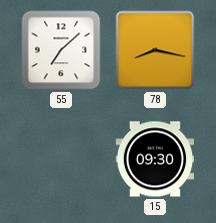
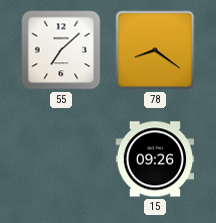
78: 8:17 -> 8:21 (155, 50)
15: 09:30 -> 09:26 (155, 159)
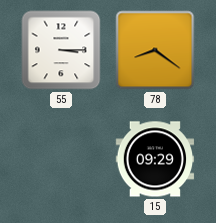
55: 7:08 -> 3:15 (61, 50)
15: 09:26 -> 09:29 (155, 159)
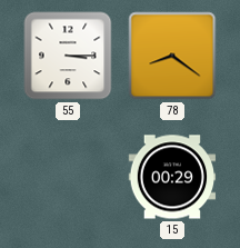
15: 09:29 -> 00:29 (172, 177)
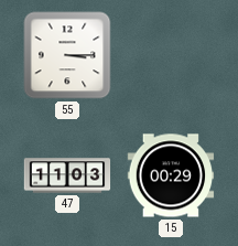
78: 8:21 -> none (172, 56)
47: none -> 11:03 (67, 175)
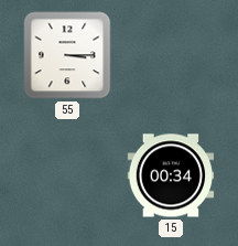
47: 11:03 -> none (67, 175)
15: 00:29 -> 00:34 (171, 175)
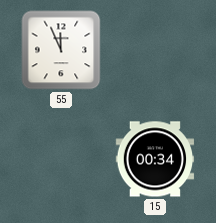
55: 3:15 -> 11:56 (61, 50)
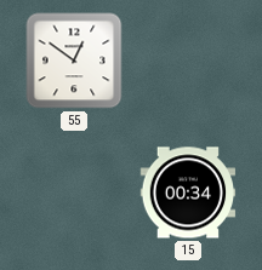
55: 11:56 -> 12:51 (74, 61)
